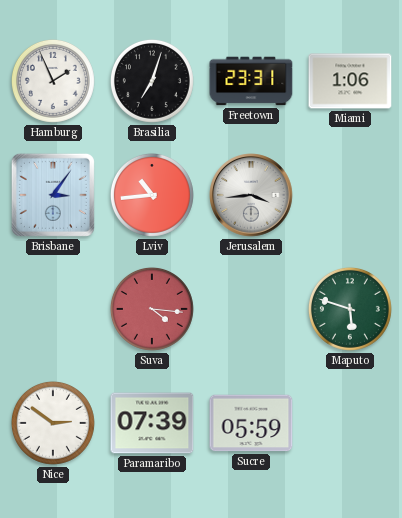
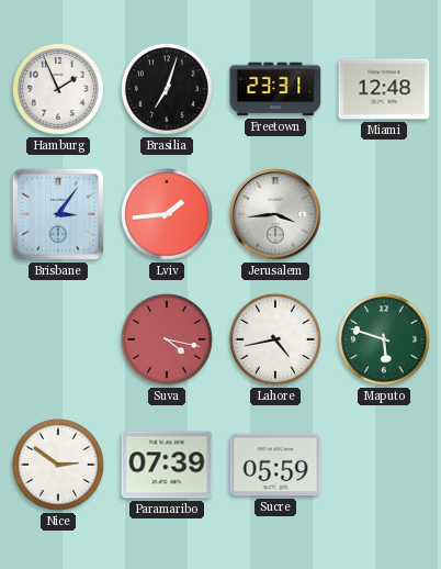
Miami: 1:06 -> 12:48 (384, 89)
Lviv: 10:44 -> 1:44 (167, 214)
Suva: 4:16 -> 4:17 (167, 339)
Lahore: none -> 4:43 (275, 339)
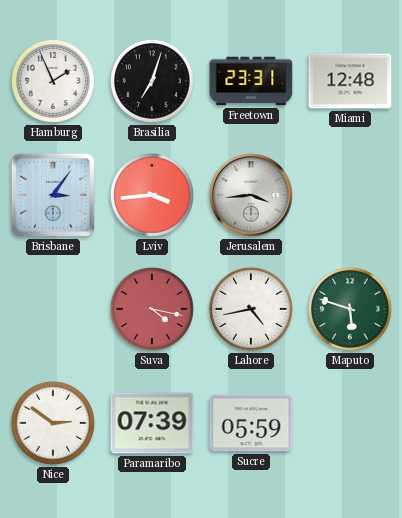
Lviv: 1:44 -> 3:44 (152, 195)
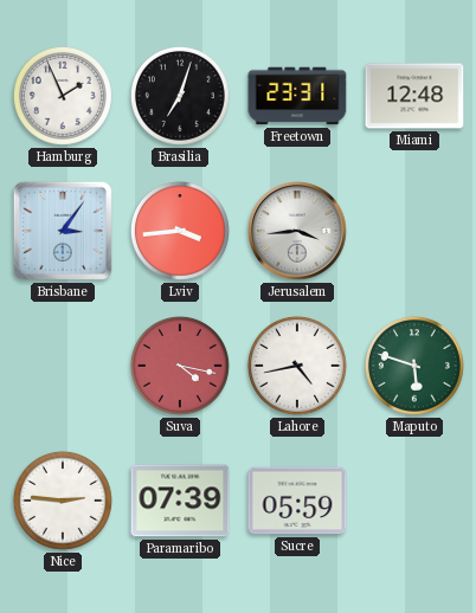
Nice: 2:51 -> 2:46 (63, 501)
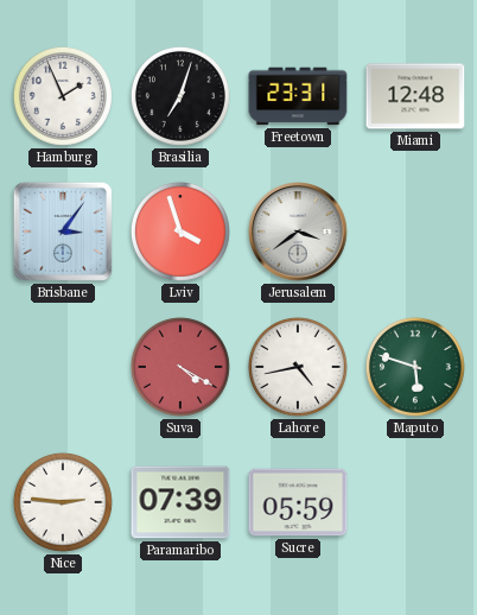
Lviv: 3:44 -> 3:57 (180, 232)
Jerusalem: 3:44 -> 3:39 (298, 232)
Suva: 4:17 -> 4:20 (180, 367)
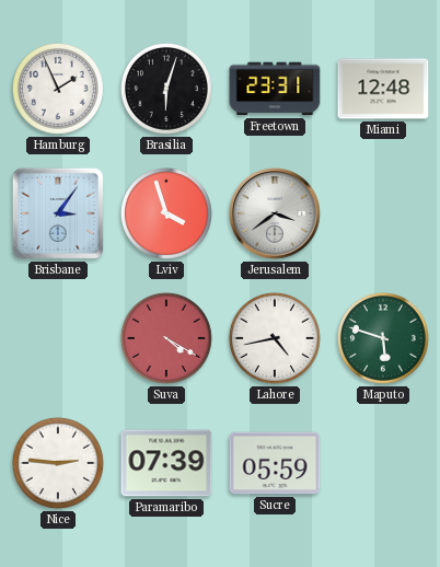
Brasilia: 7:03 -> 6:03 (166, 89)
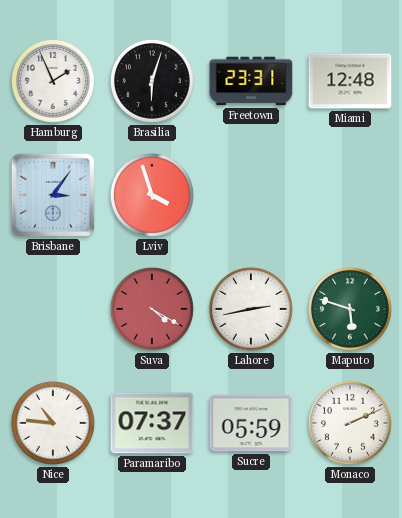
Jerusalem: 3:39 -> none (275, 213)
Lahore: 4:43 -> 2:43 (251, 309)
Nice: 2:46 -> 10:46 (53, 423)
Paramaribo: 07:39 -> 07:37 (152, 423)
Monaco: none -> 2:11 (350, 423)
